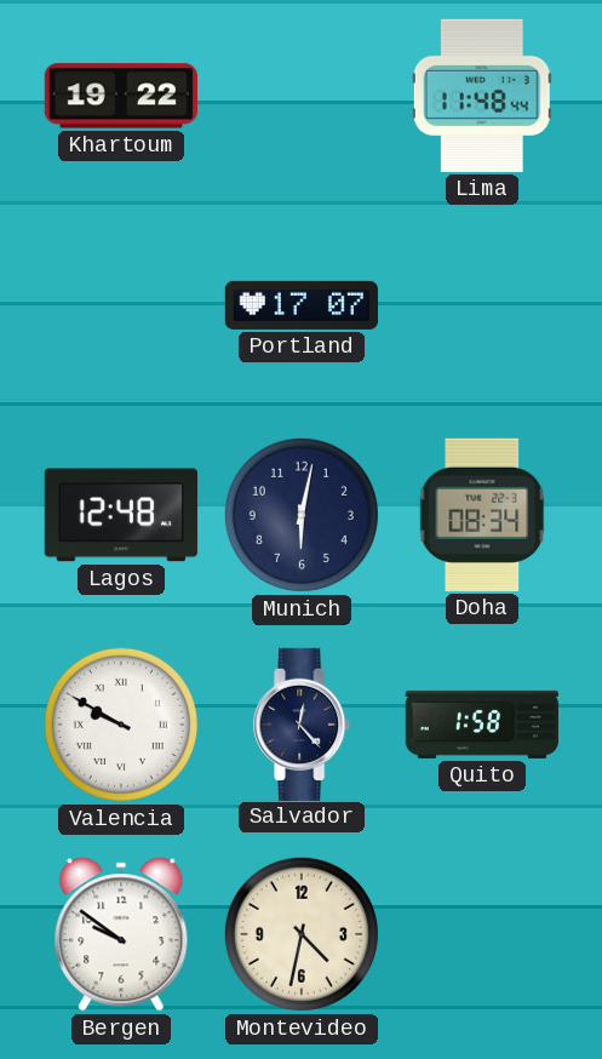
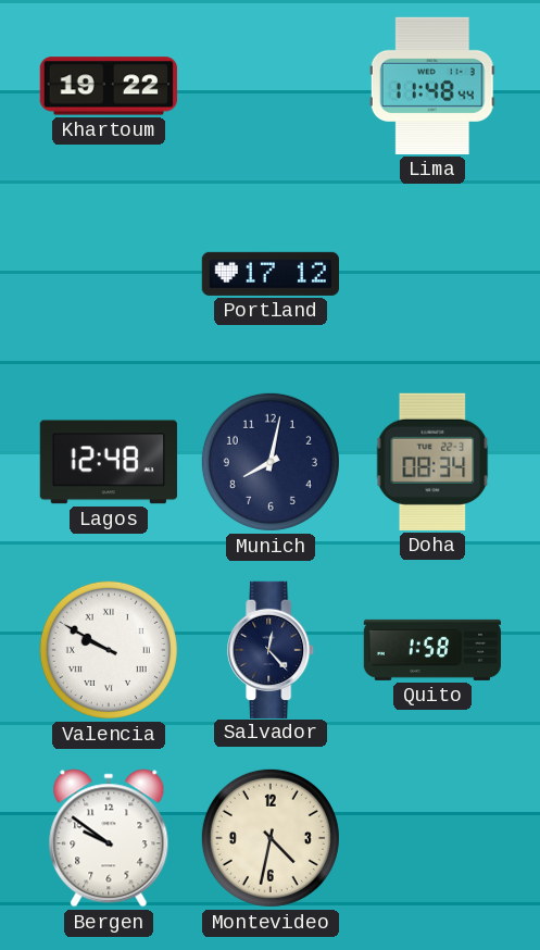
Portland: 17:07 -> 17:12 (269, 274)
Munich: 6:02 -> 8:02 (271, 462)
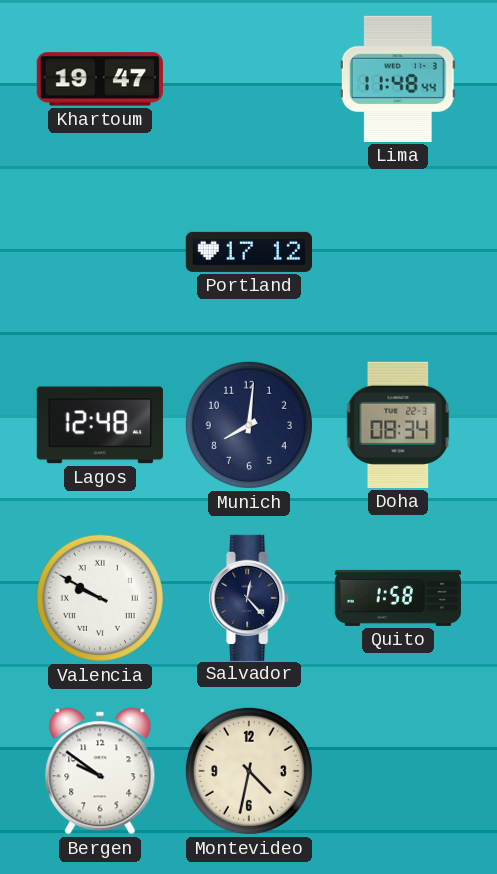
Khartoum: 19:22 -> 19:47 (100, 79)
Munich: 8:02 -> 8:01 (249, 425)
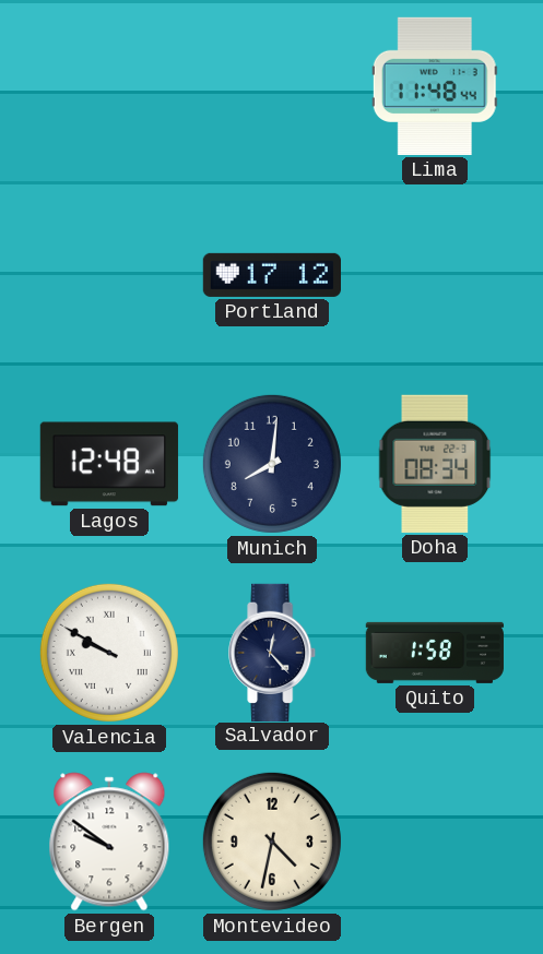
Khartoum: 19:47 -> none (100, 79)
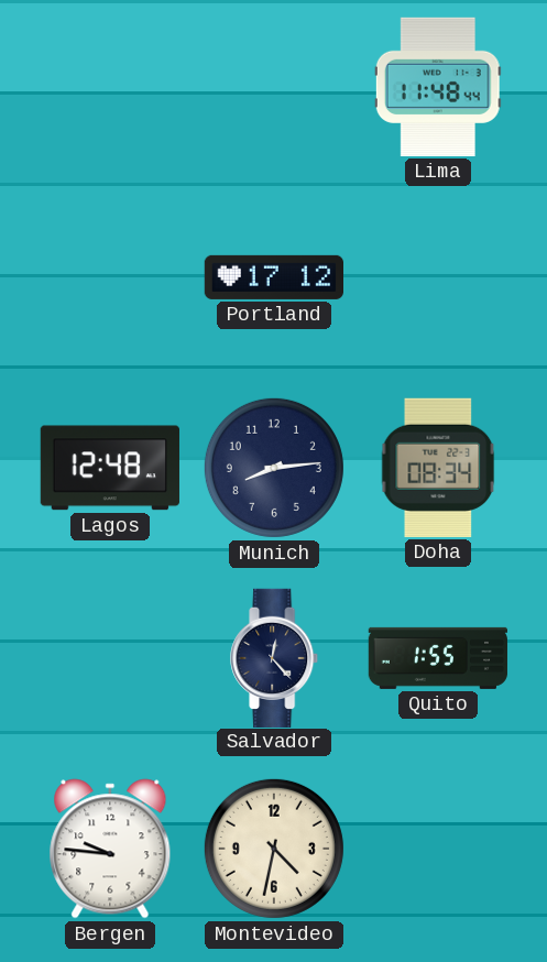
Munich: 8:01 -> 8:14 (274, 468)
Valencia: 9:50 -> none (109, 653)
Quito: 1:58 -> 1:55 (438, 658)
Bergen: 9:51 -> 9:46 (110, 849)
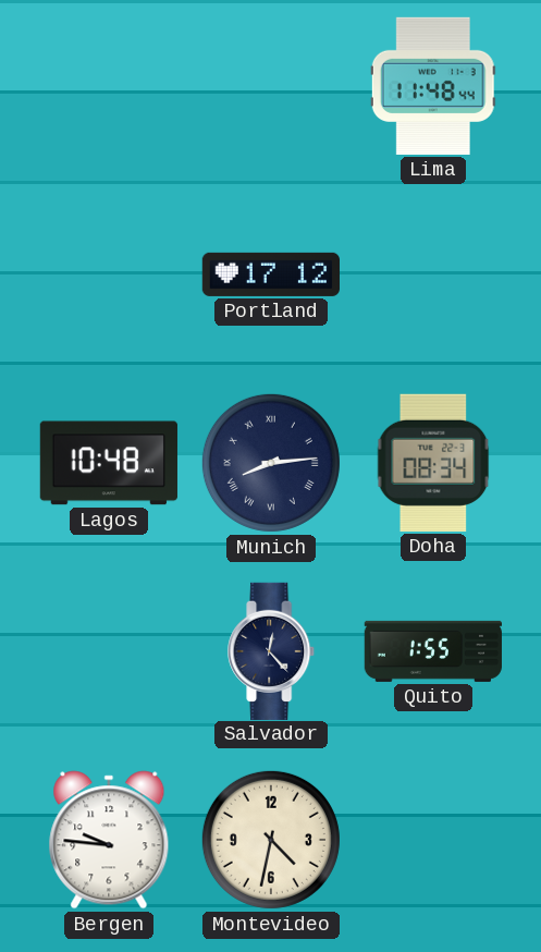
Lagos: 12:48 -> 10:48 (109, 463)
Munich numerals: Arabic -> Roman (271, 463)
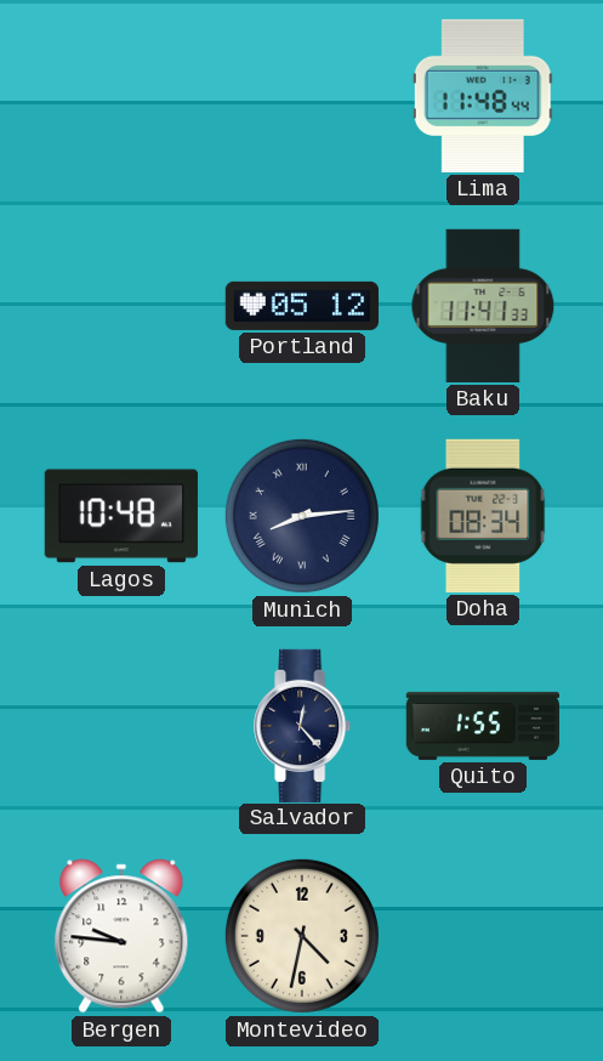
Portland: 17:12 -> 05:12 (301, 306)
Baku: none -> 11:41 (483, 306)
